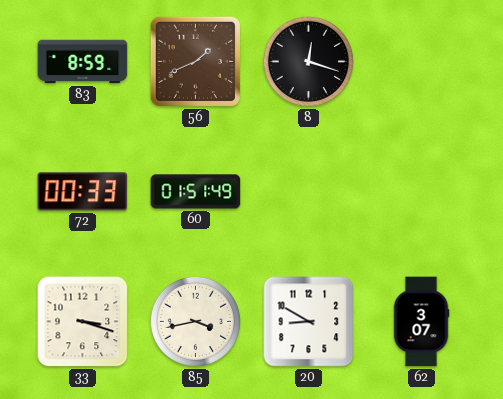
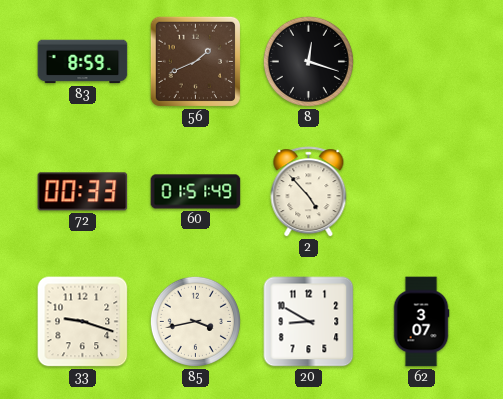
2: none -> 4:53 (309, 192)
33: 3:18 -> 9:18 (83, 322)
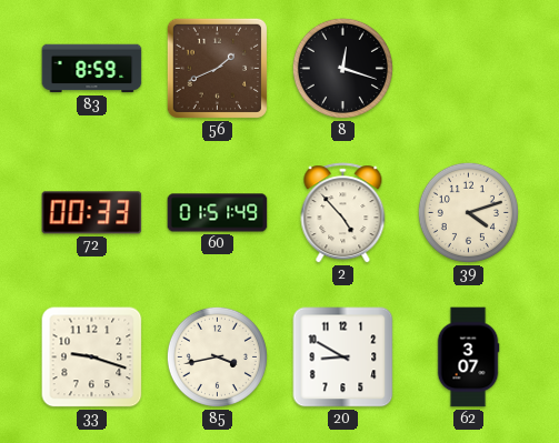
39: none -> 4:12 (468, 212)
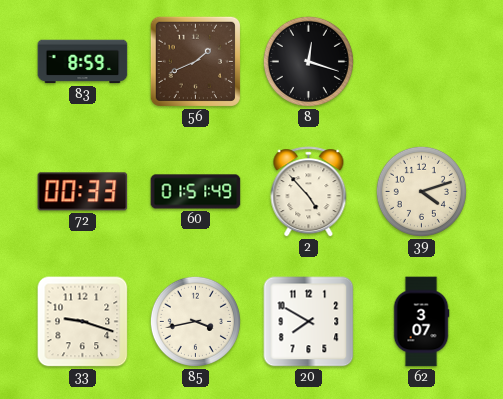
20: 8:50 -> 7:50 (309, 322)
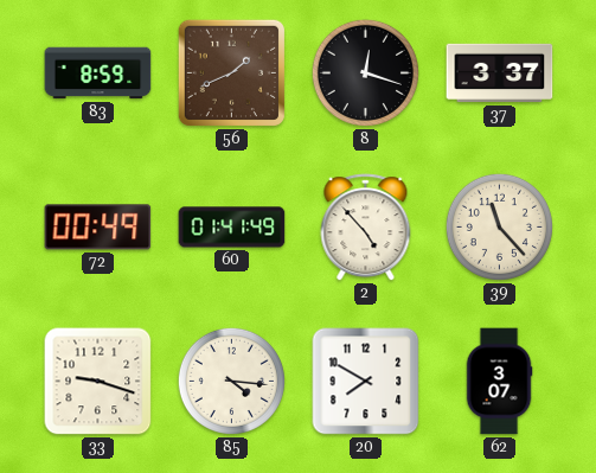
37: none -> 3:37 (500, 73)
72: 00:33 -> 00:49 (98, 228)
60: 01:51 -> 01:41 (232, 228)
39: 4:12 -> 11:23 (499, 226)
85: 3:43 -> 4:16 (231, 381)
